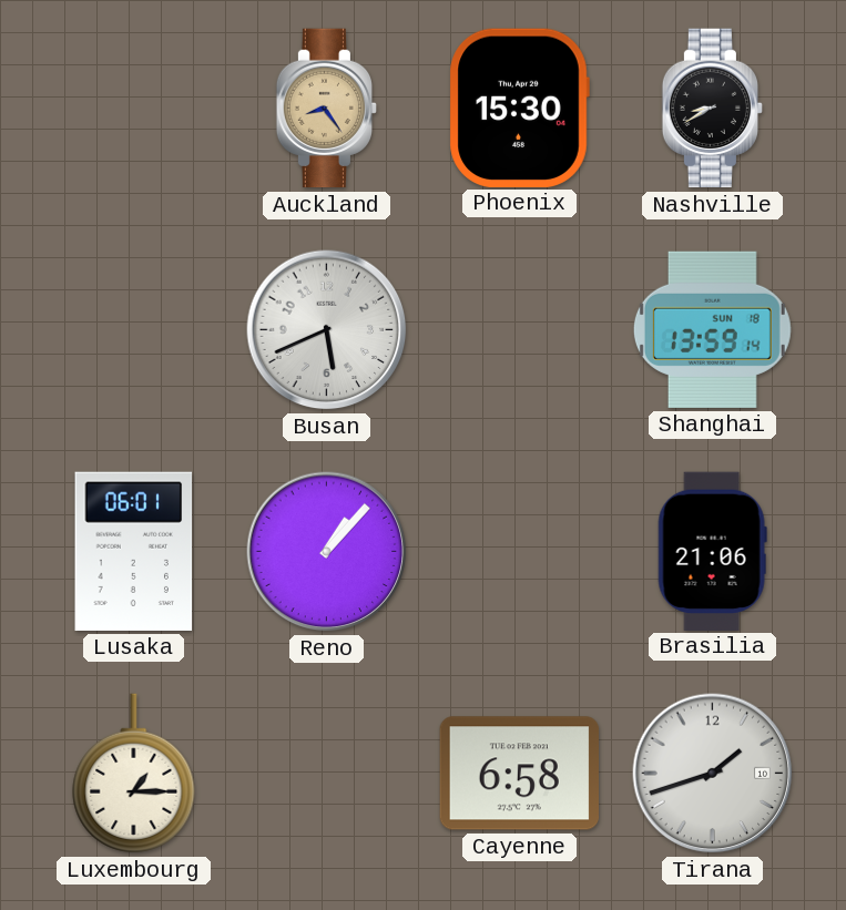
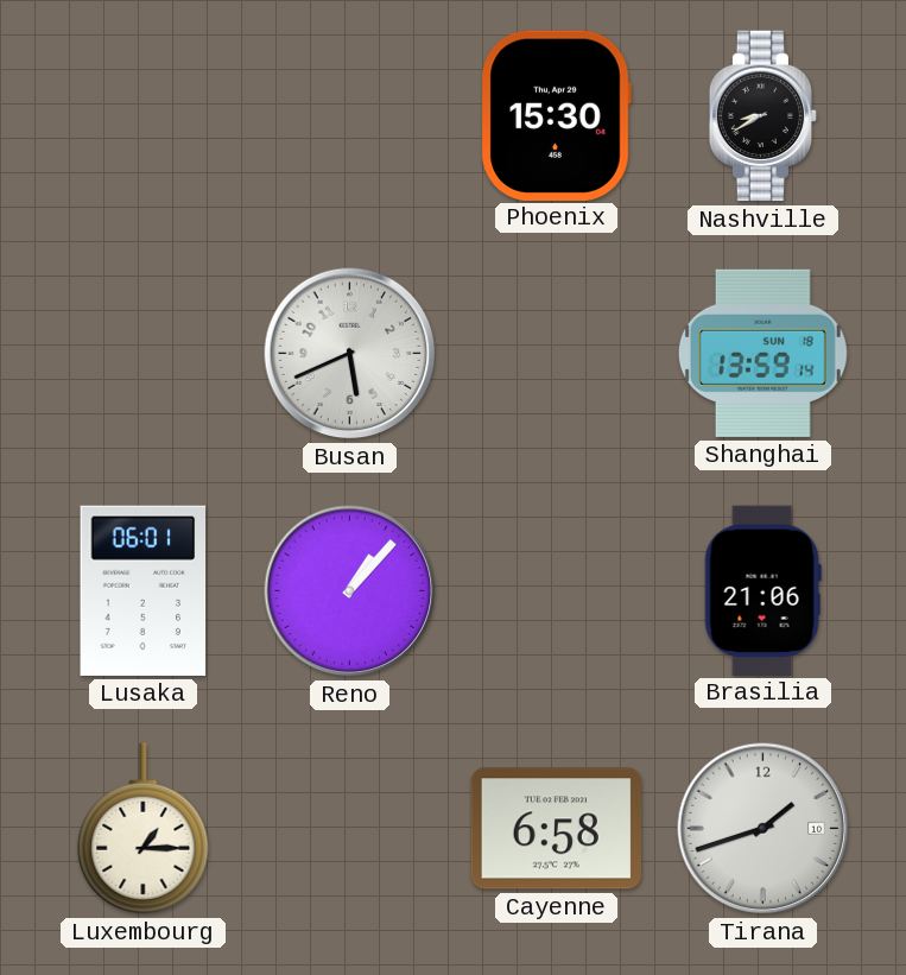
Auckland: 8:24 -> none (326, 109)
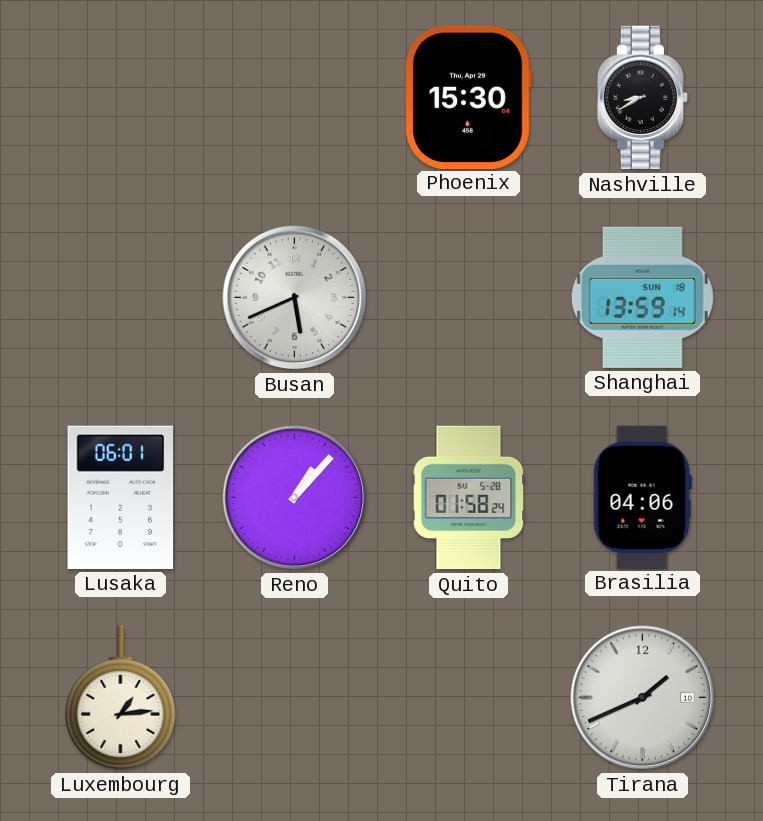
Quito: none -> 01:58 (469, 498)
Brasilia: 21:06 -> 04:06 (642, 497)
Luxembourg: 1:15 -> 1:14 (121, 698)
Cayenne: 6:58 -> none (556, 829)
Tirana: 1:42 -> 1:41 (643, 698)
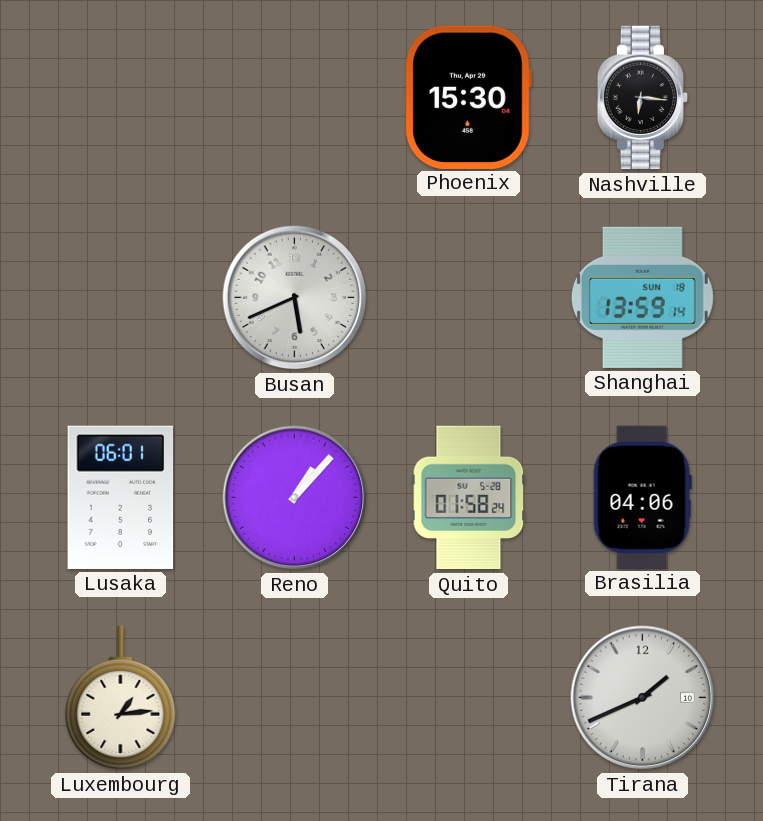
Nashville: 8:40 -> 6:16 (642, 98)
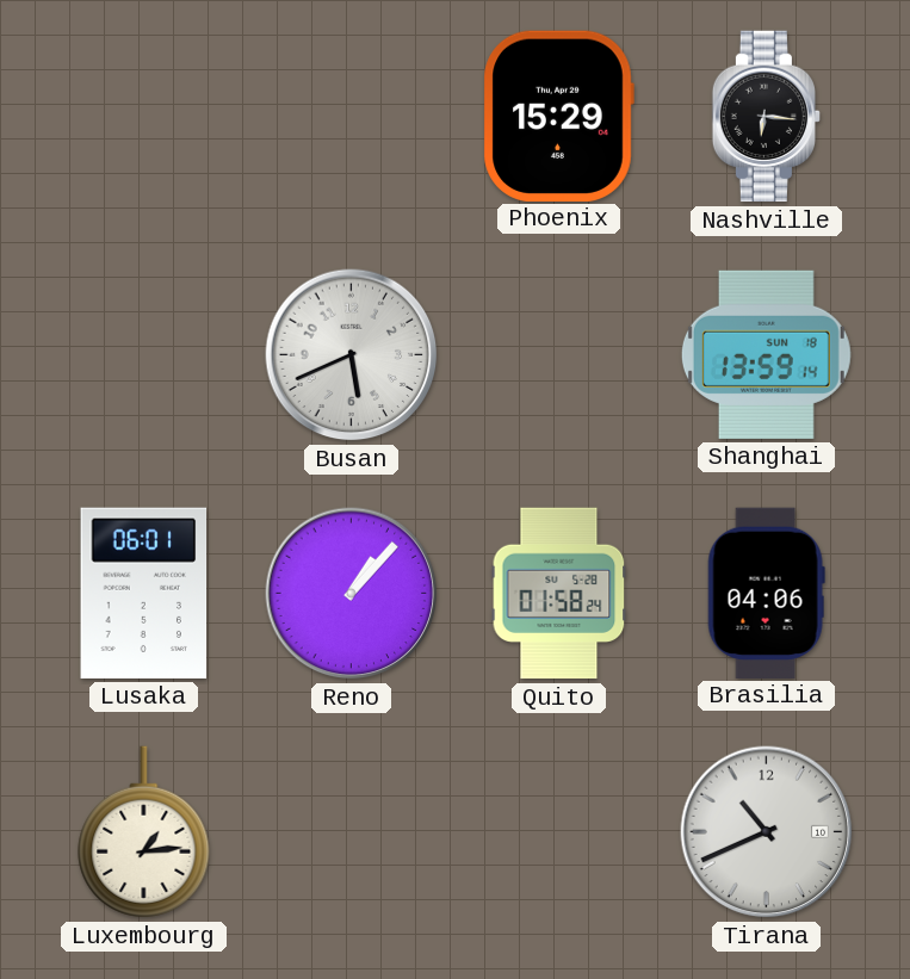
Phoenix: 15:30 -> 15:29 (558, 116)
Tirana: 1:41 -> 10:41 (767, 832)
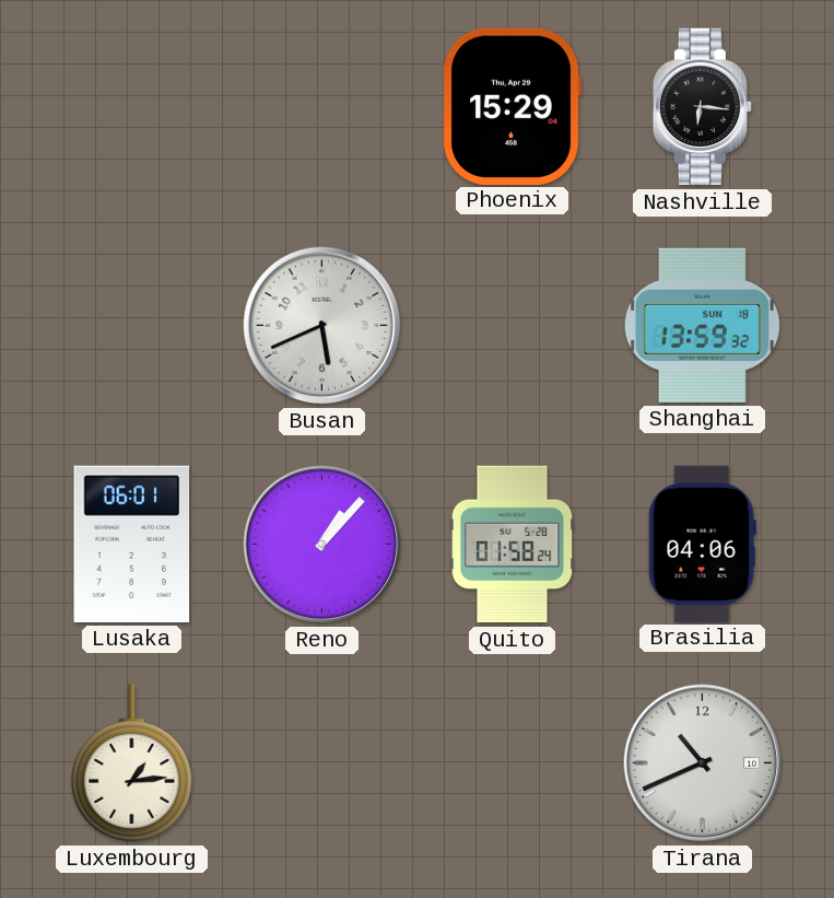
Shanghai: 13:59:14 -> 13:59:32 (702, 325)
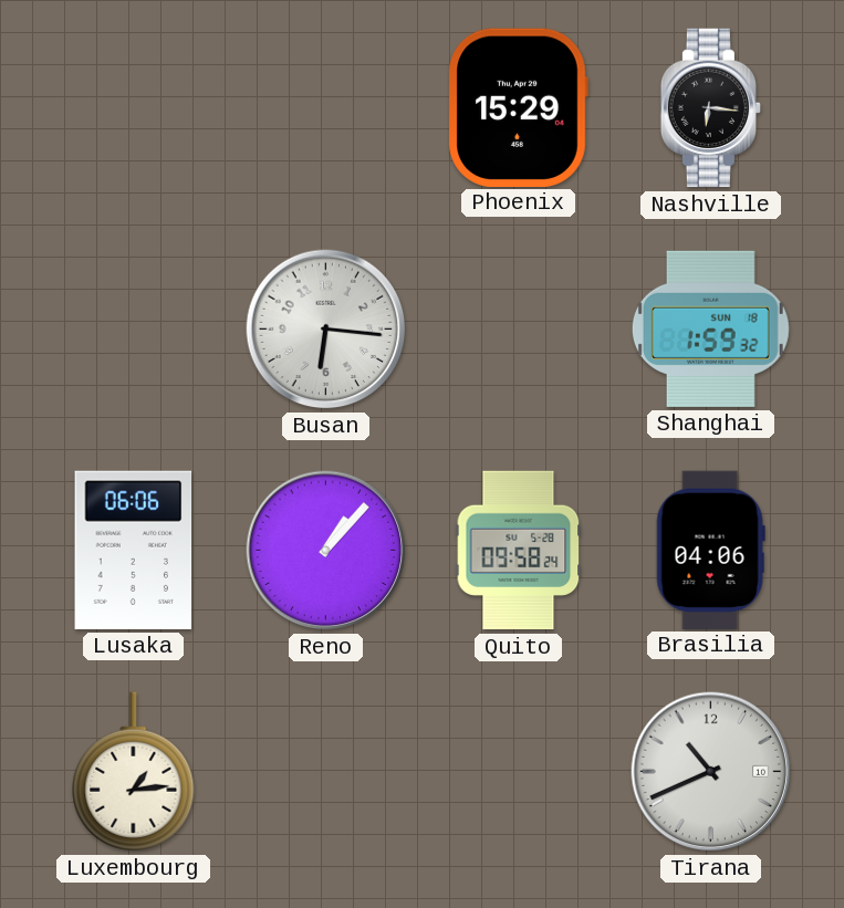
Busan: 5:41 -> 6:16 (326, 330)
Shanghai: 13:59 -> 1:59 (710, 328)
Lusaka: 06:01 -> 06:06 (134, 550)
Quito: 01:58 -> 09:58 (519, 551)
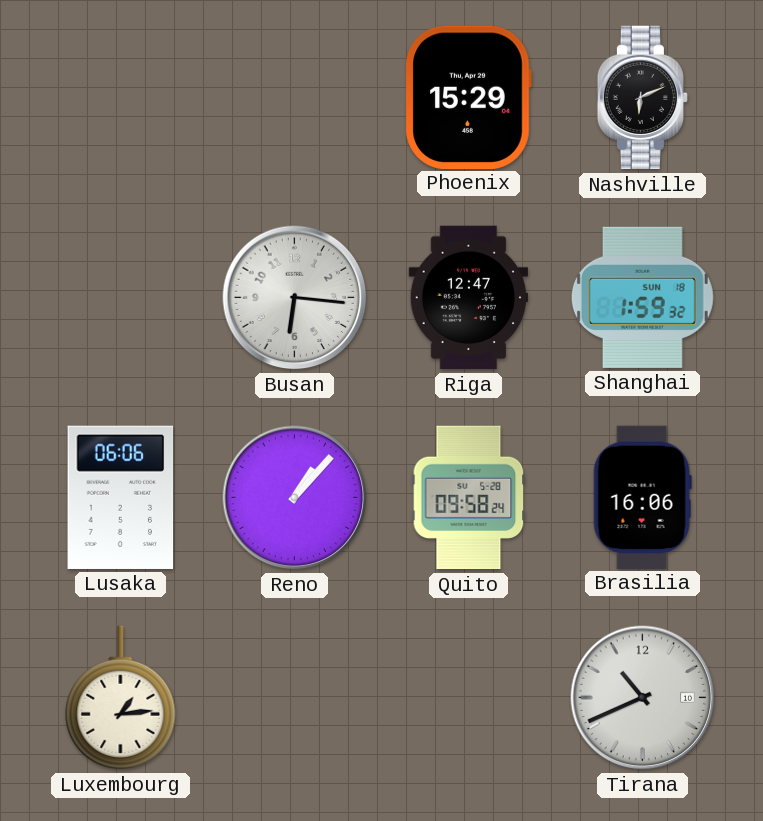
Nashville: 6:16 -> 6:11 (642, 98)
Riga: none -> 12:47 (468, 298)
Brasilia: 04:06 -> 16:06 (642, 497)
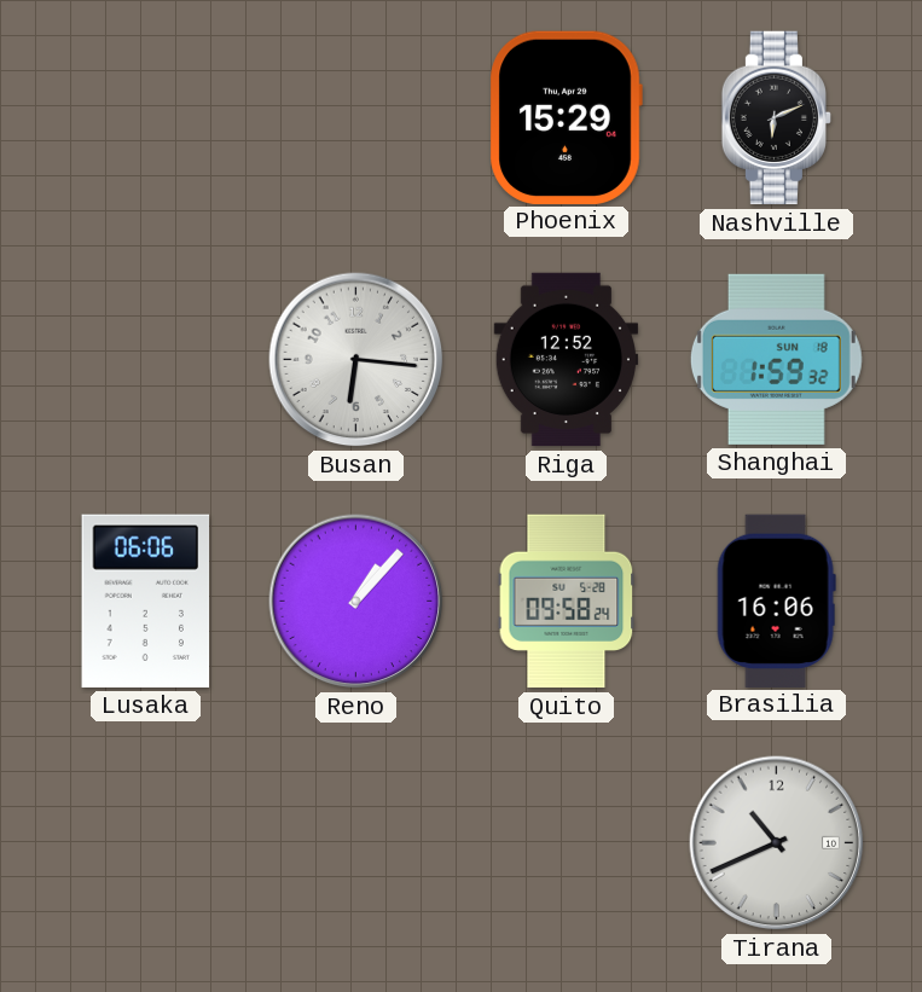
Riga: 12:47 -> 12:52 (566, 360)
Luxembourg: 1:14 -> none (121, 698)
